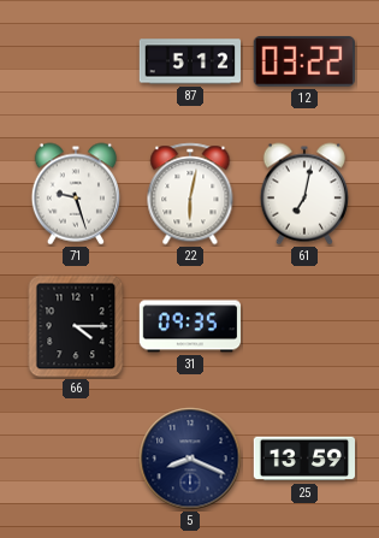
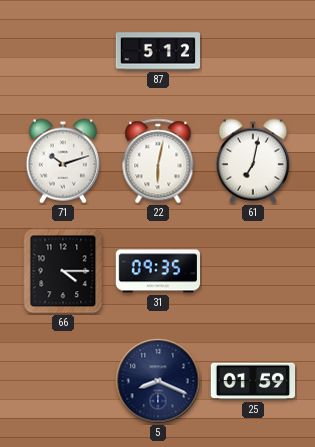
12: 03:22 -> none (304, 61)
71: 9:27 -> 10:12 (63, 161)
25: 13:59 -> 01:59 (252, 381)
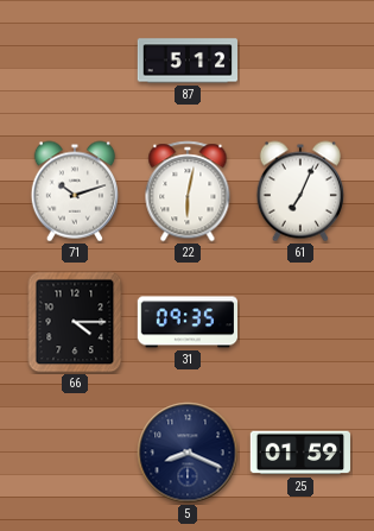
61: 7:02 -> 7:04 (300, 191)
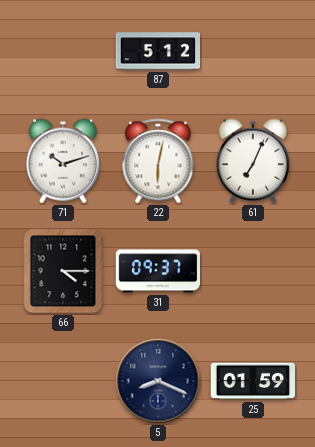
31: 09:35 -> 09:37 (157, 271)
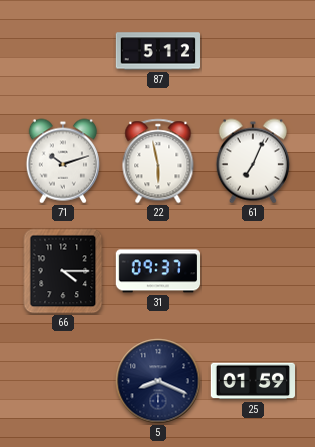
22: 6:02 -> 5:58 (158, 161)
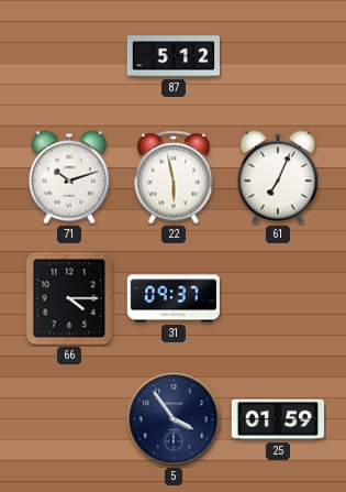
5: 8:19 -> 3:54 (174, 419)
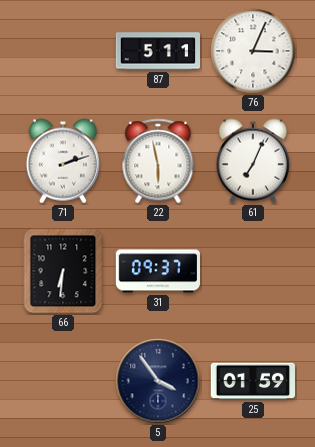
87: 5:12 -> 5:11 (157, 51)
76: none -> 3:04 (253, 51)
71: 10:12 -> 2:12 (63, 161)
66: 4:15 -> 6:31 (63, 271)
